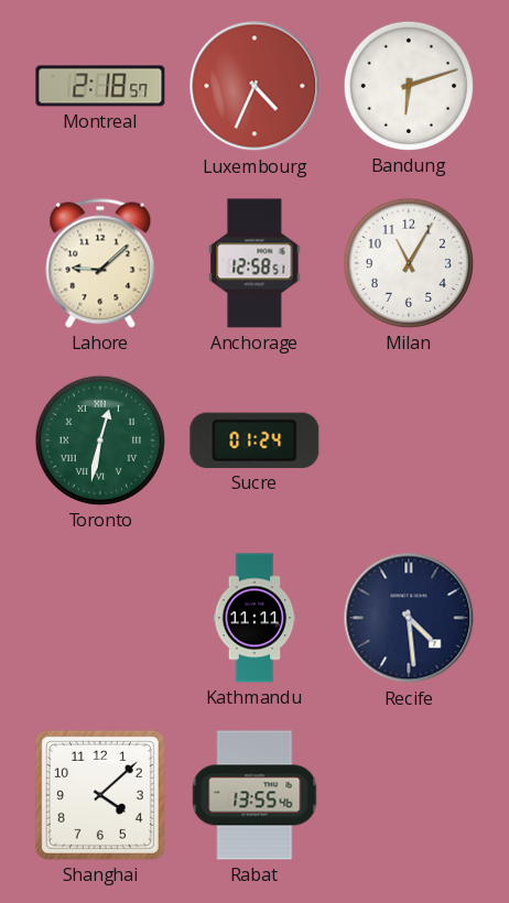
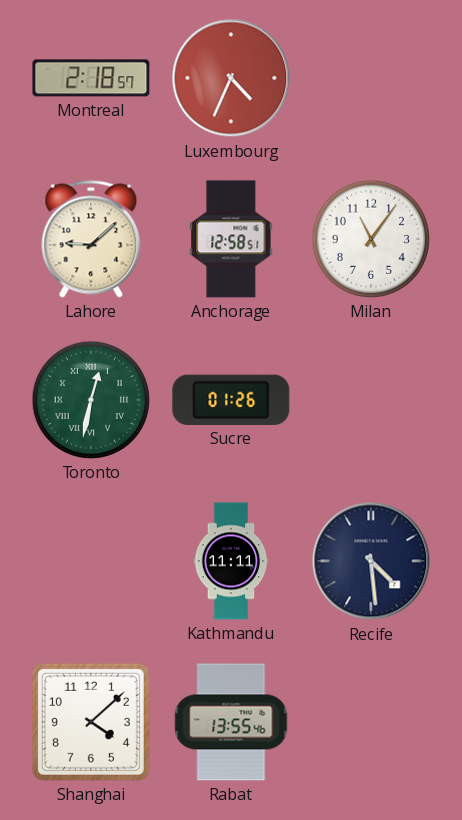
Bandung: 6:12 -> none (409, 86)
Milan: 11:05 -> 11:06 (371, 239)
Sucre: 01:24 -> 01:26 (231, 400)
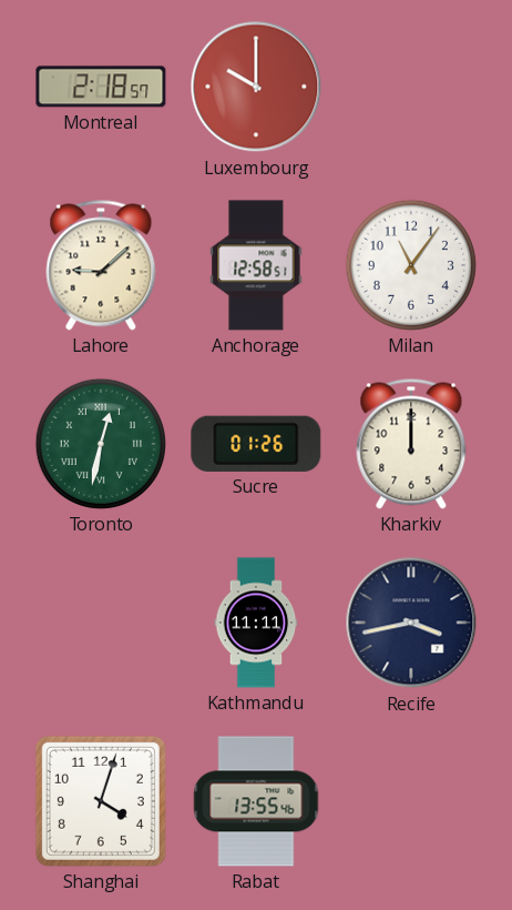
Luxembourg: 4:34 -> 10:00 (256, 87)
Kharkiv: none -> 12:00 (411, 444)
Recife: 4:29 -> 3:43 (411, 623)
Shanghai: 4:08 -> 4:03 (101, 801)
